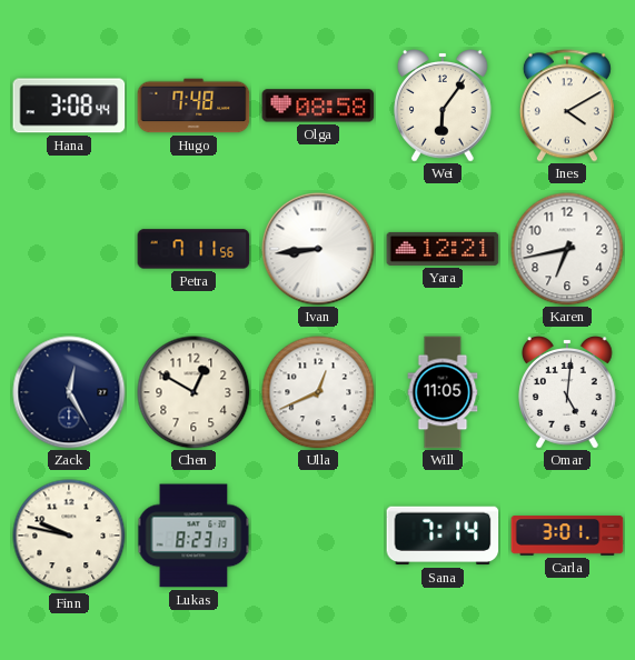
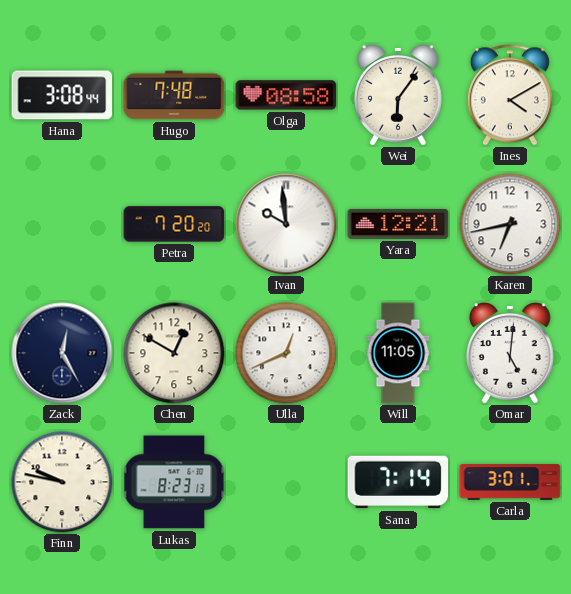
Petra: 7:11 -> 7:20 (174, 224)
Ivan: 8:44 -> 9:59 (286, 224)
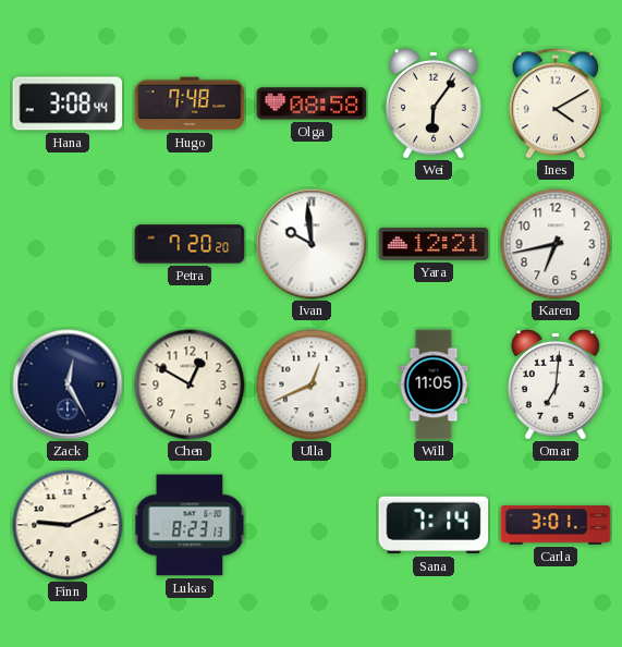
Omar: 5:01 -> 7:01 (557, 384)
Finn: 9:47 -> 9:11 (68, 525)
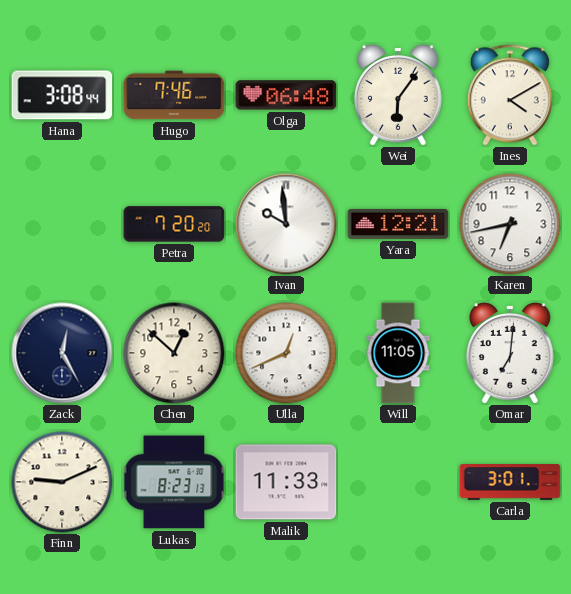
Hugo: 7:48 -> 7:46 (174, 95)
Olga: 08:58 -> 06:48 (286, 95)
Chen: 12:50 -> 12:52 (174, 353)
Malik: none -> 11:33 (286, 482)
Sana: 7:14 -> none (434, 525)
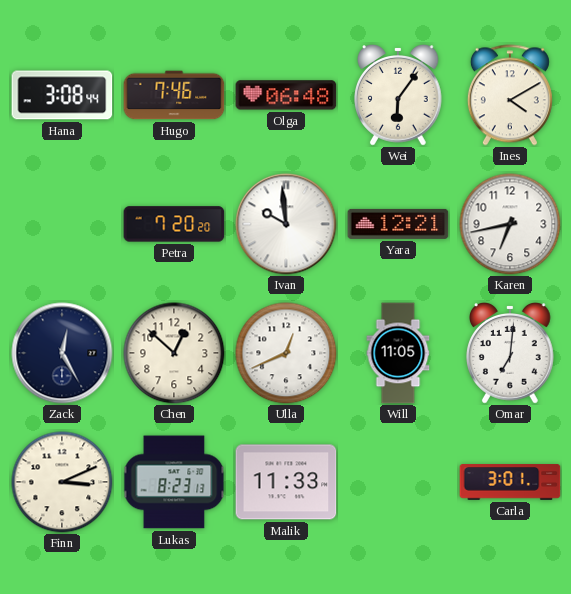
Finn: 9:11 -> 3:11 (62, 482)
